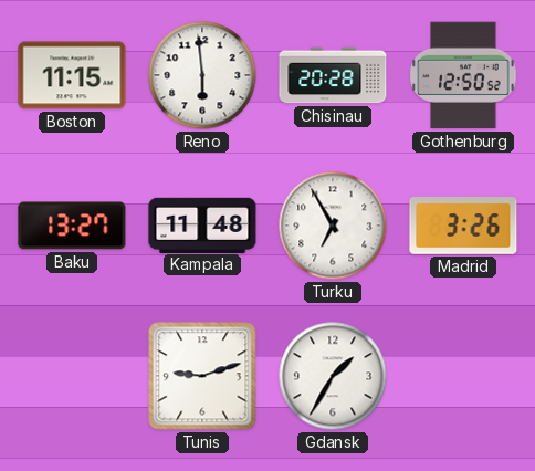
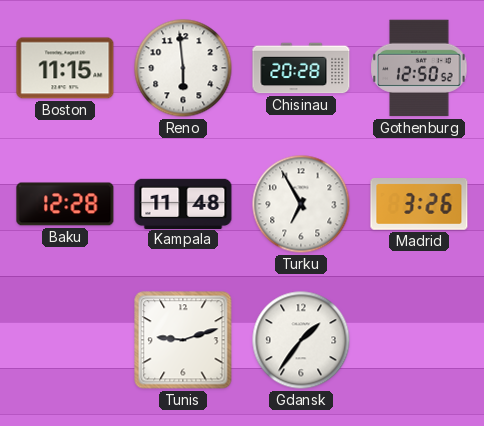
Baku: 13:27 -> 12:28 (65, 204)
Gdansk: 1:35 -> 1:36 (301, 340)
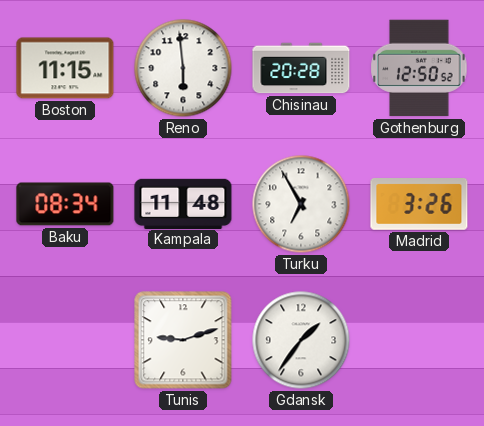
Baku: 12:28 -> 08:34 (65, 204)
